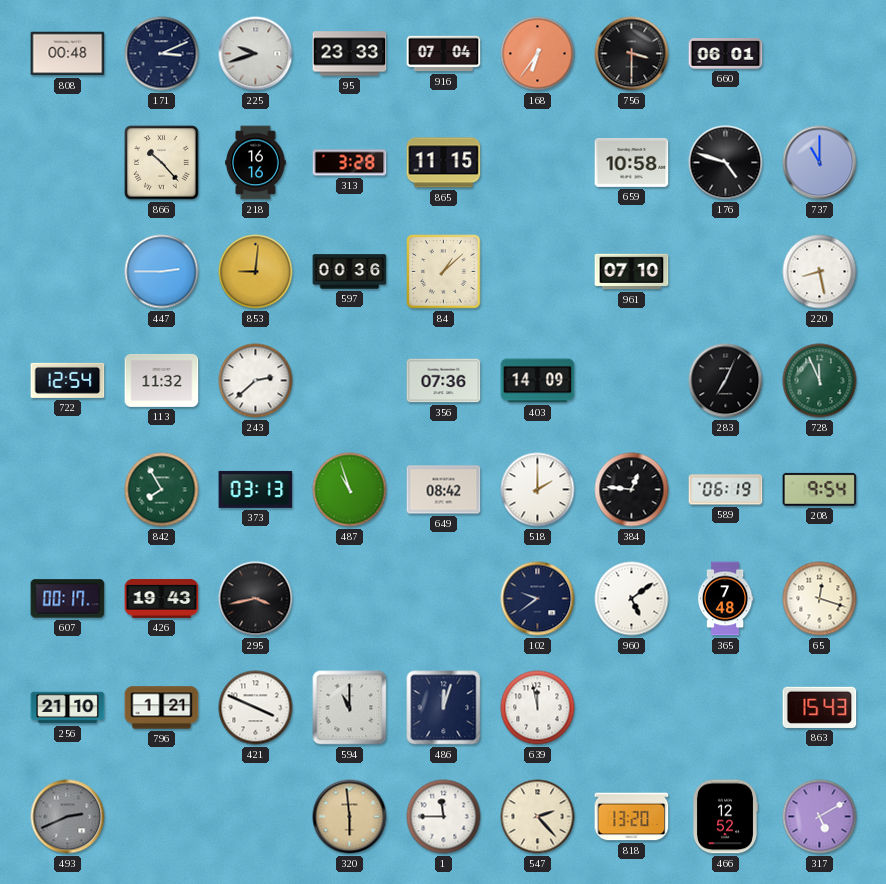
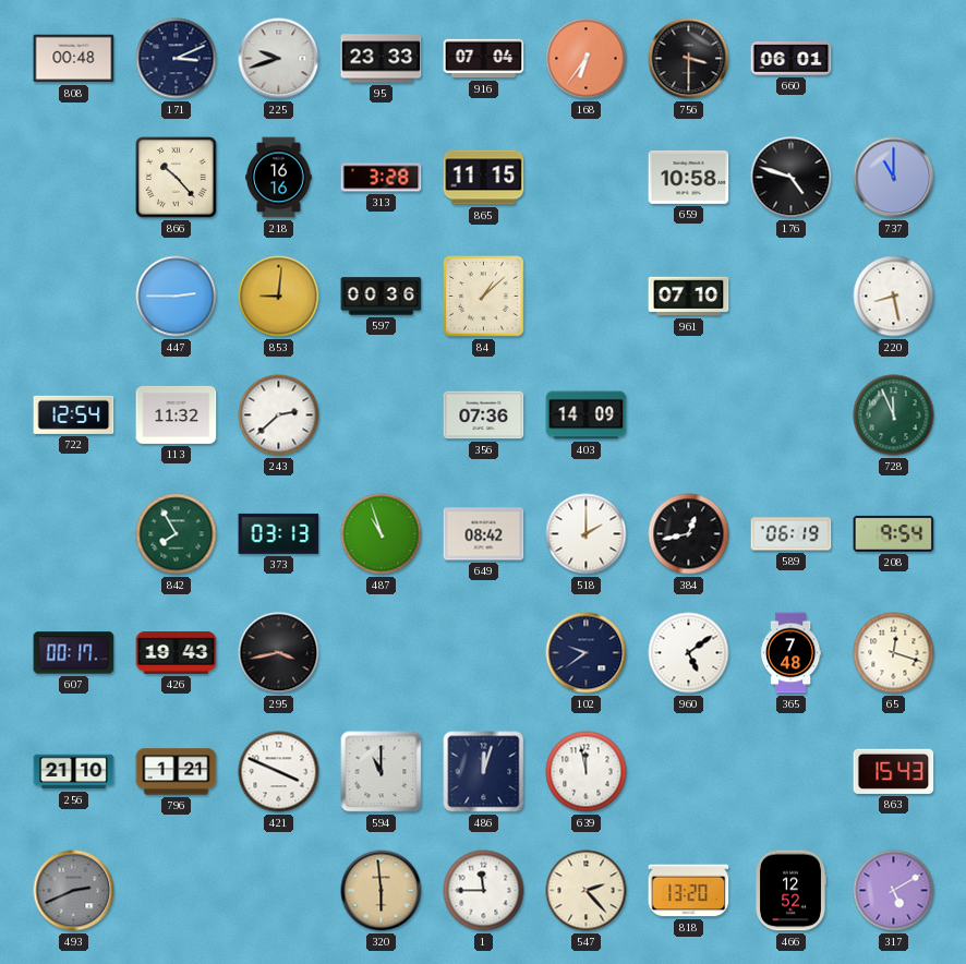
283: 7:04 -> none (726, 381)
384: 12:46 -> 12:43 (689, 534)
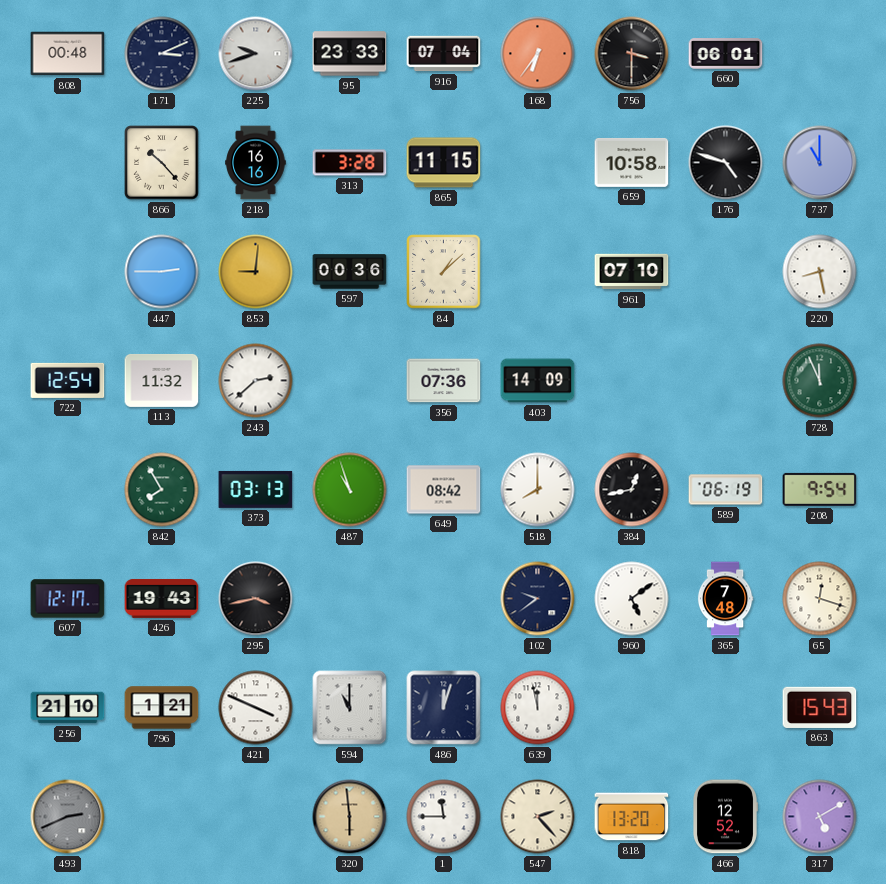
518: 2:00 -> 8:00 (538, 490)
607: 00:17 -> 12:17 (68, 599)
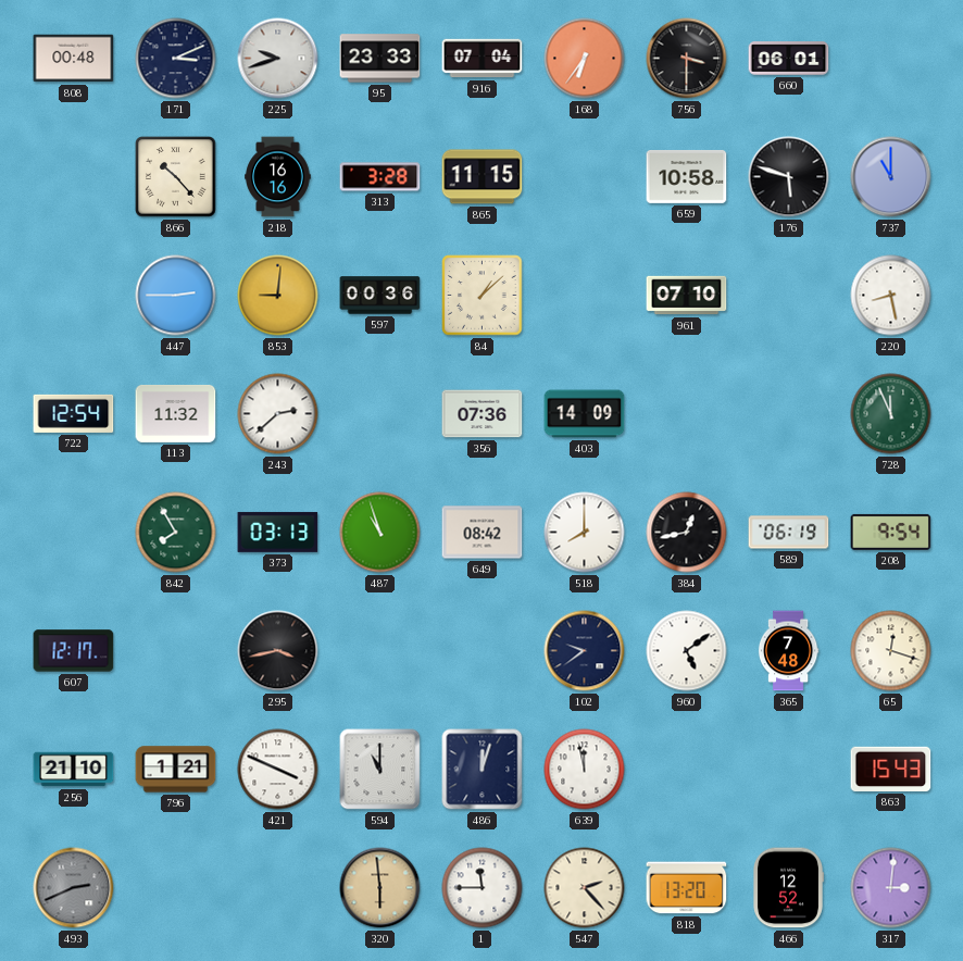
176: 4:48 -> 5:48 (789, 177)
426: 19:43 -> none (162, 598)
317: 5:10 -> 3:01 (891, 888)
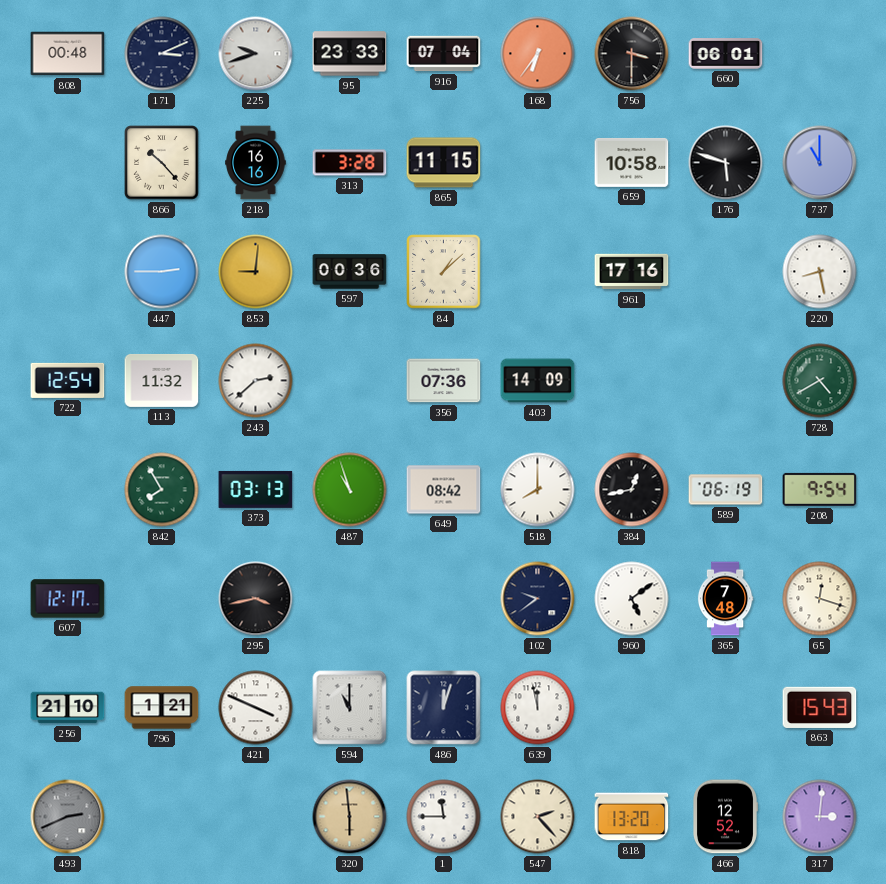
961: 07:10 -> 17:16 (632, 272)
728: 11:56 -> 4:40 (820, 381)
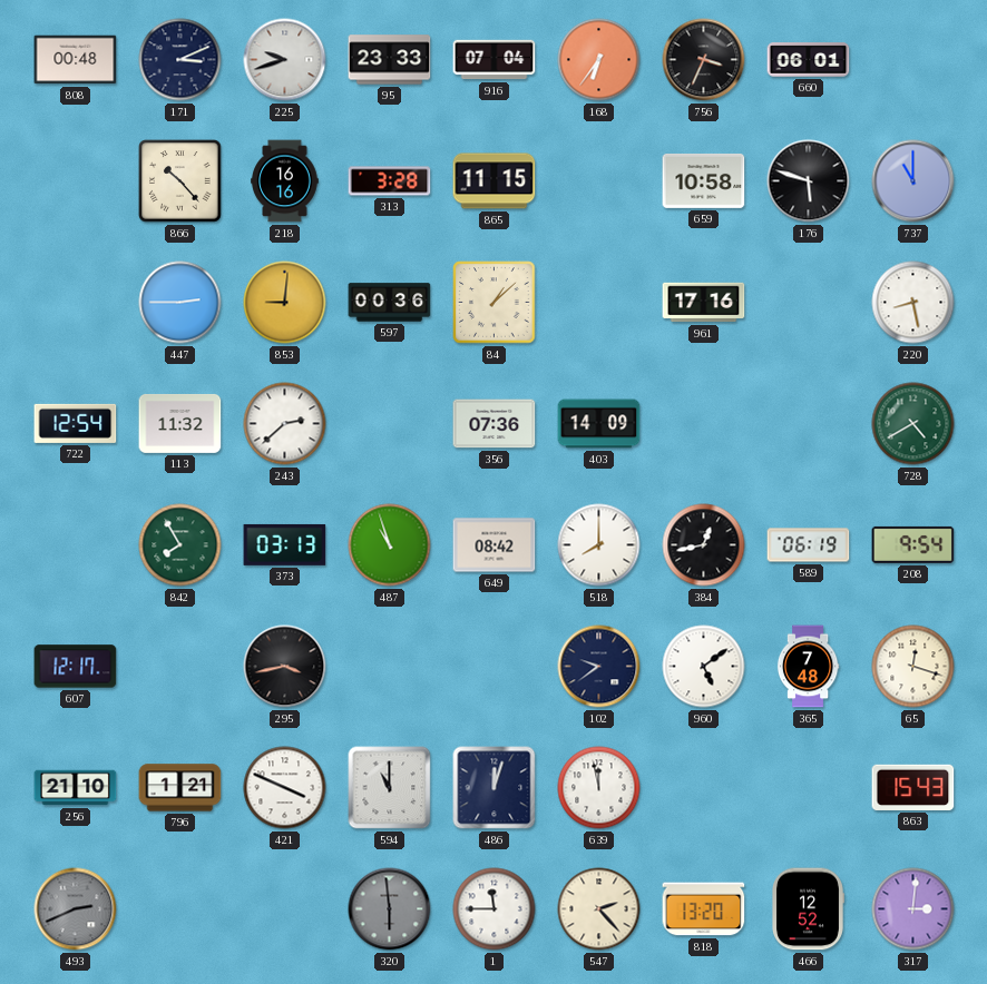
756: 3:30 -> 3:34 (704, 60)
320 dial: champagne -> grey (390, 909)
